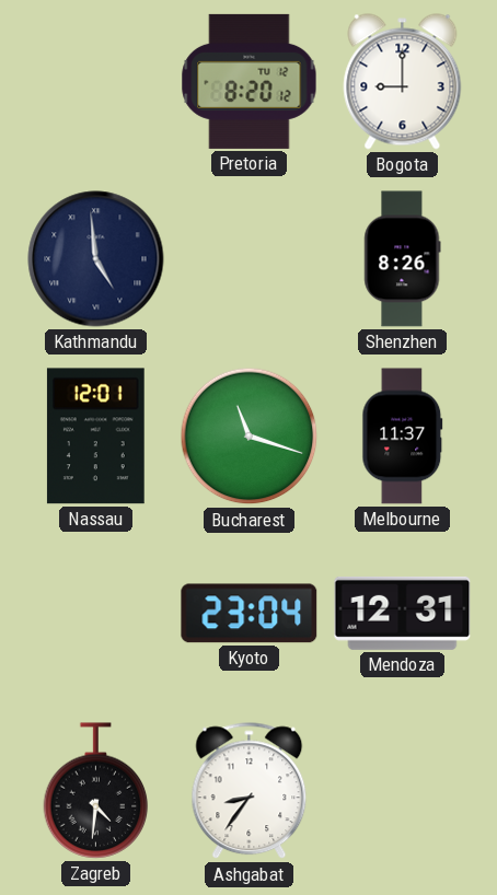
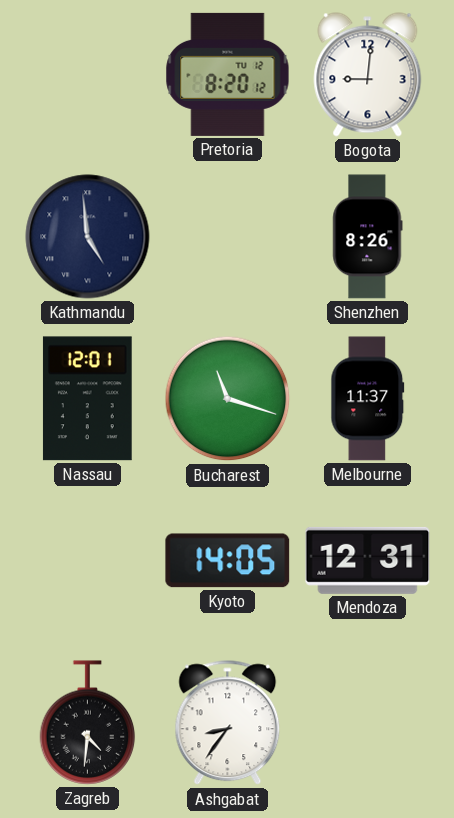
Bogota: 9:00 -> 9:01 (368, 75)
Kyoto: 23:04 -> 14:05 (228, 561)
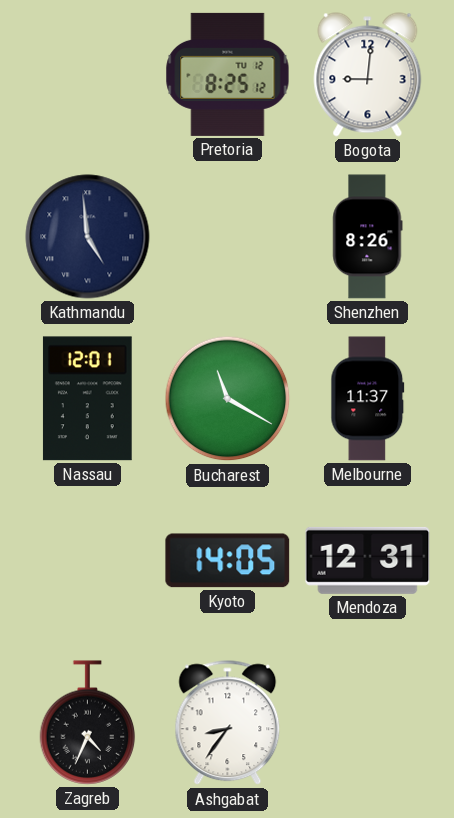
Pretoria: 8:20 -> 8:25 (228, 74)
Bucharest: 11:18 -> 11:20 (228, 399)
Zagreb: 4:31 -> 4:34 (88, 723)
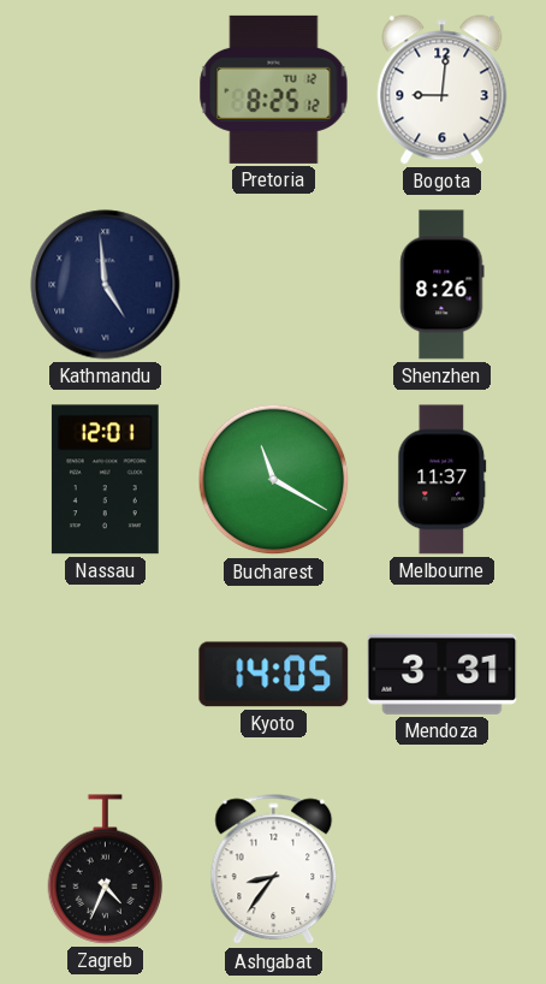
Mendoza: 12:31 -> 3:31 (443, 674)
